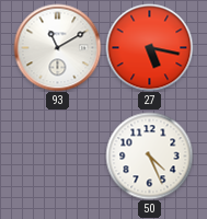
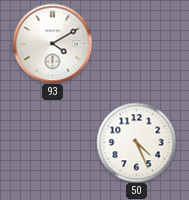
93: 11:10 -> 4:10 (52, 43)
27: 5:17 -> none (149, 47)
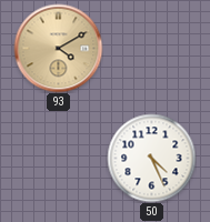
93 dial: white -> champagne (58, 48)
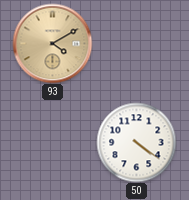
50: 4:26 -> 4:21 (136, 142)
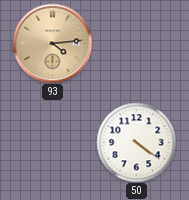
93: 4:10 -> 4:14 (52, 43)
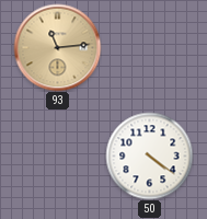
93: 4:14 -> 11:14 (57, 47)
